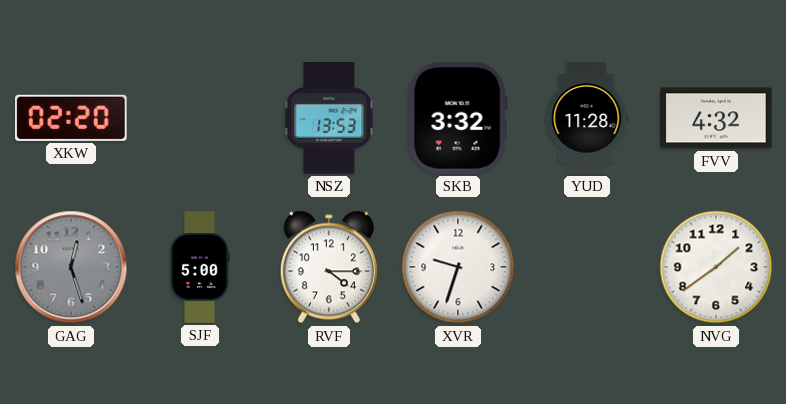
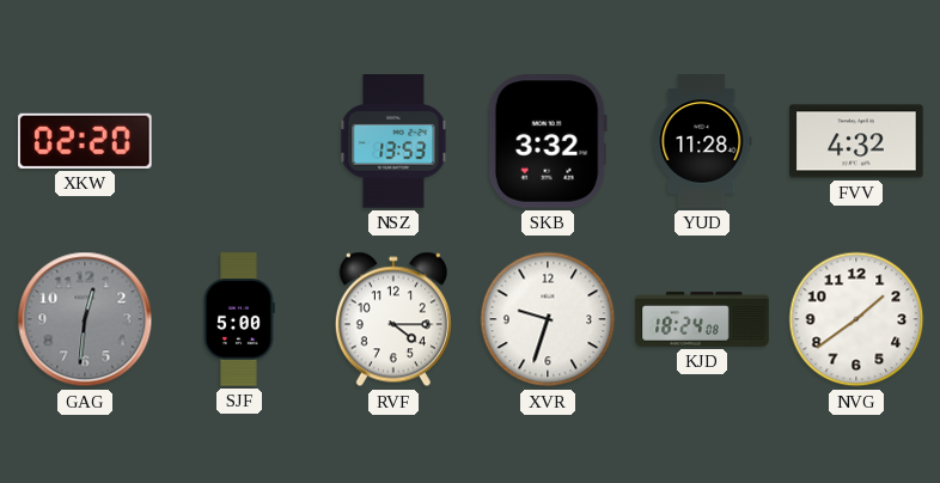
GAG: 12:27 -> 12:31 (85, 319)
KJD: none -> 18:24 (702, 319)
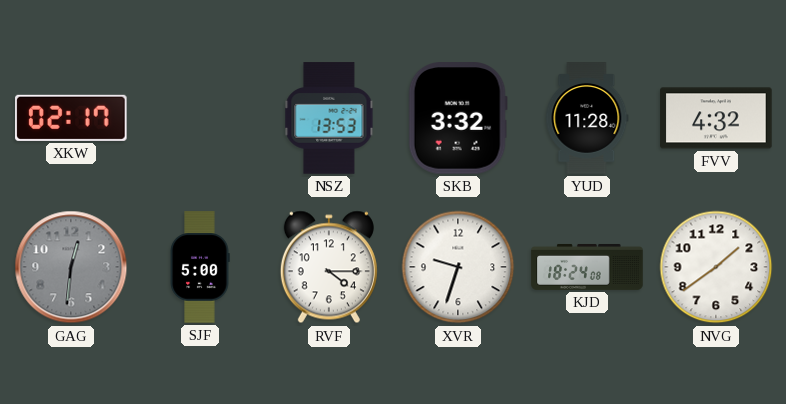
XKW: 02:20 -> 02:17 (71, 118)
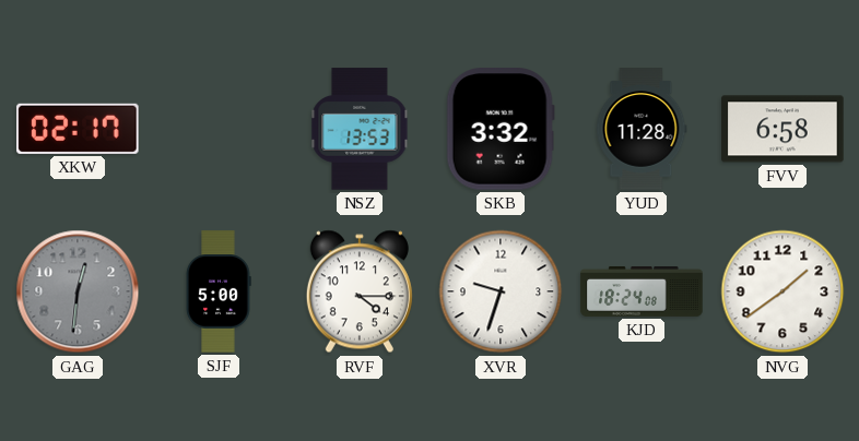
FVV: 4:32 -> 6:58 (782, 129)
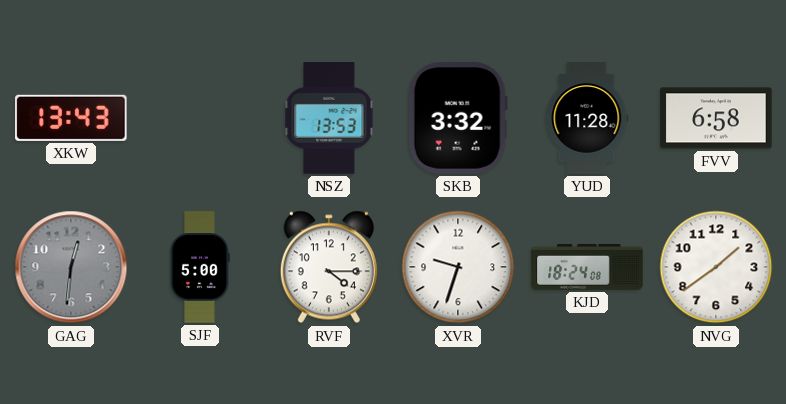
XKW: 02:17 -> 13:43 (71, 118)
